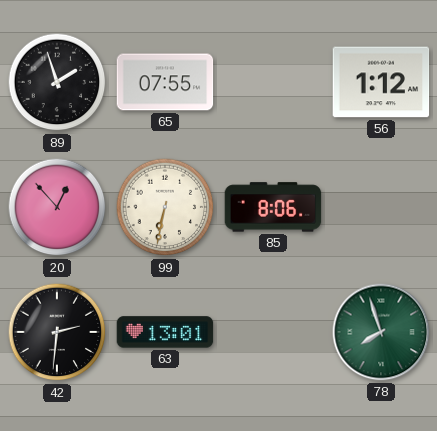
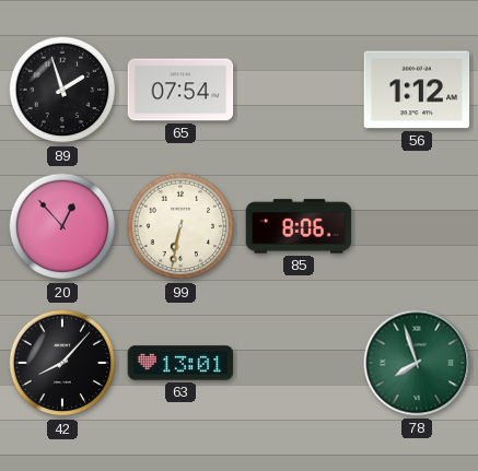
65: 07:55 -> 07:54 (180, 90)
42: 2:31 -> 8:07 (62, 363)
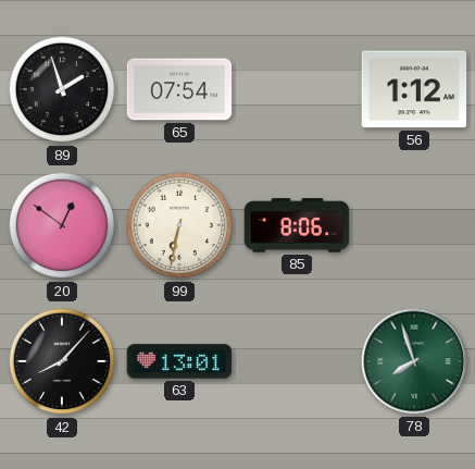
20: 12:53 -> 12:51 (62, 225)
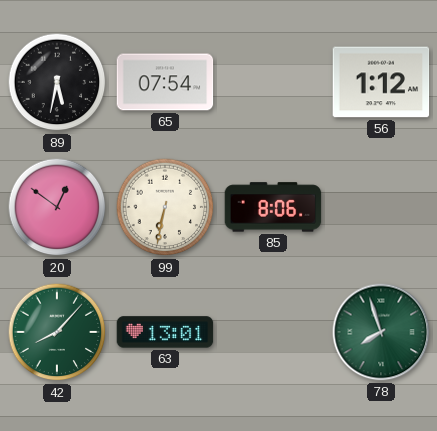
89: 1:57 -> 5:32 (57, 82)
42 dial: black -> green (57, 332)
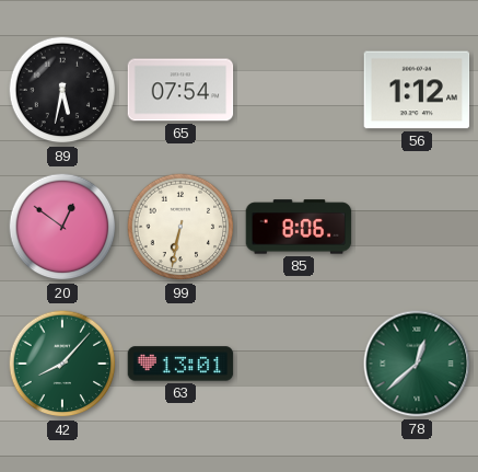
78: 7:57 -> 12:38 (417, 364)
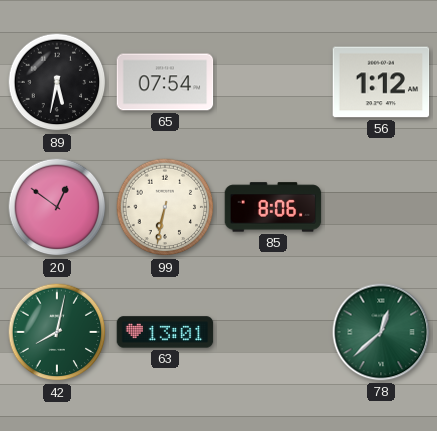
42: 8:07 -> 8:02 (57, 332)
